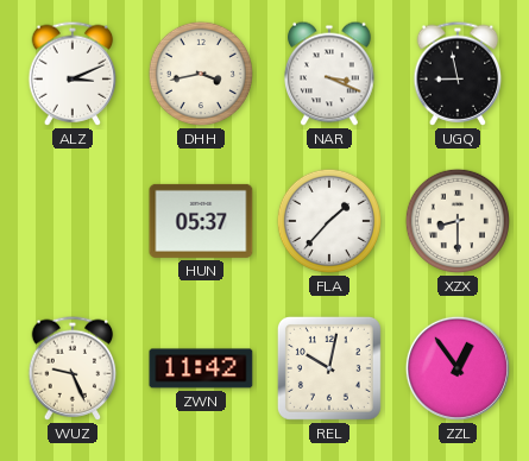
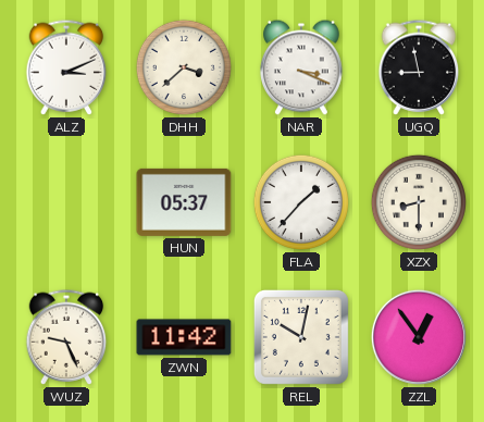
DHH: 3:43 -> 3:38 (184, 67)
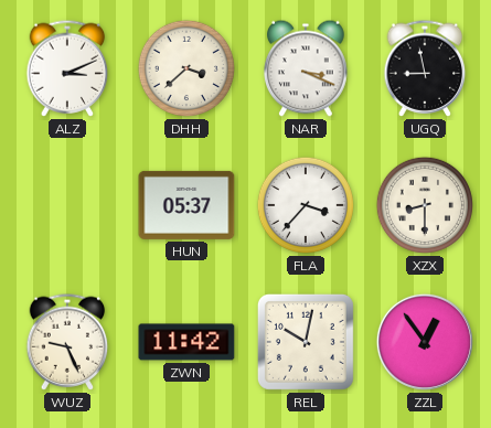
FLA: 1:37 -> 3:37 (306, 205)
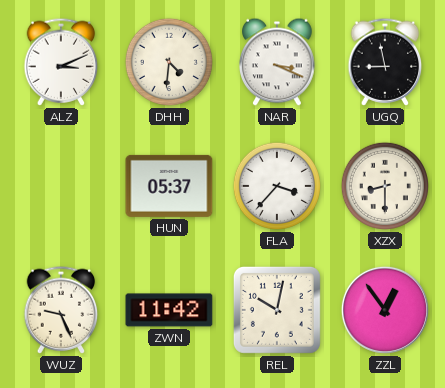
DHH: 3:38 -> 4:31 (169, 62)
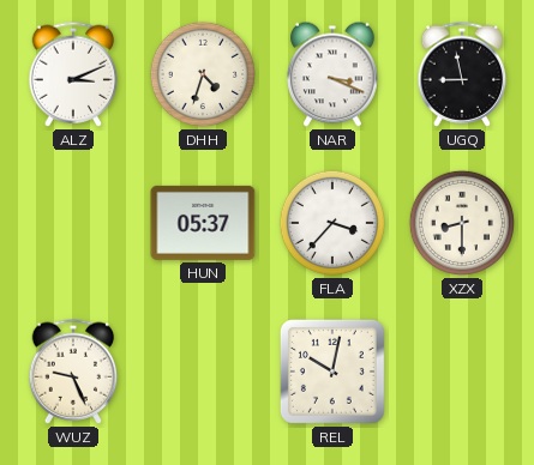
DHH: 4:31 -> 4:33 (203, 74)
ZWN: 11:42 -> none (169, 310)
ZZL: 12:54 -> none (385, 310)
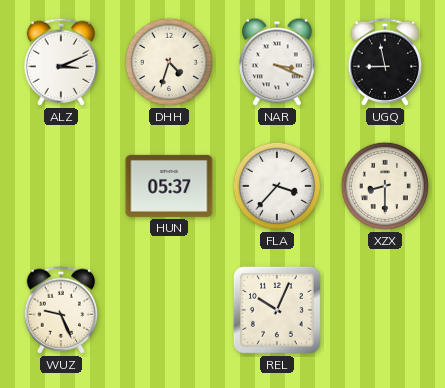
REL: 10:02 -> 10:04 (277, 310)
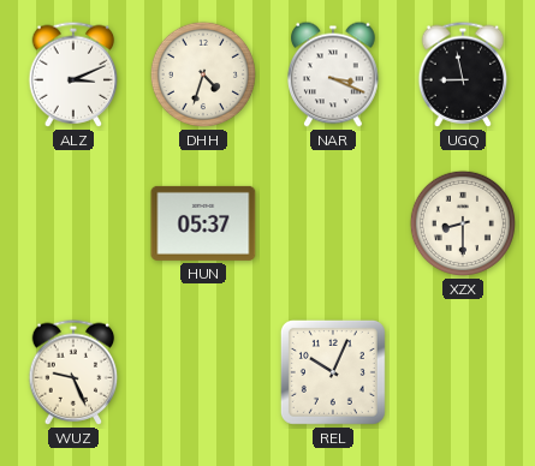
FLA: 3:37 -> none (277, 186)
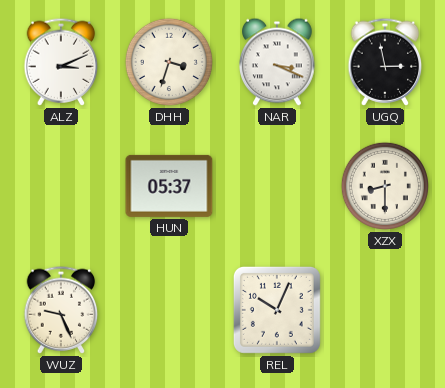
DHH: 4:33 -> 3:33 (169, 62)
UGQ: 8:58 -> 2:58 (385, 62)
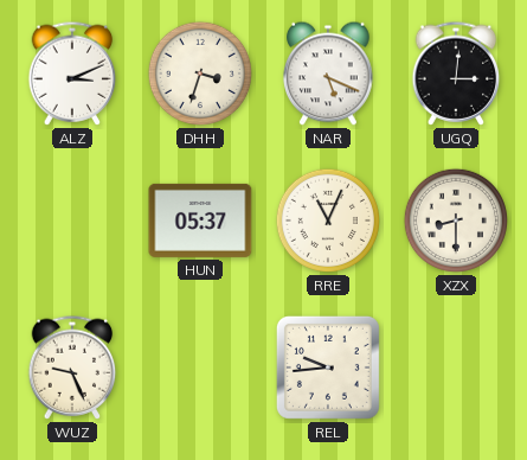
NAR: 3:19 -> 5:19 (328, 74)
UGQ: 2:58 -> 3:01 (456, 74)
RRE: none -> 11:04 (328, 221)
REL: 10:04 -> 9:44 (328, 368)
